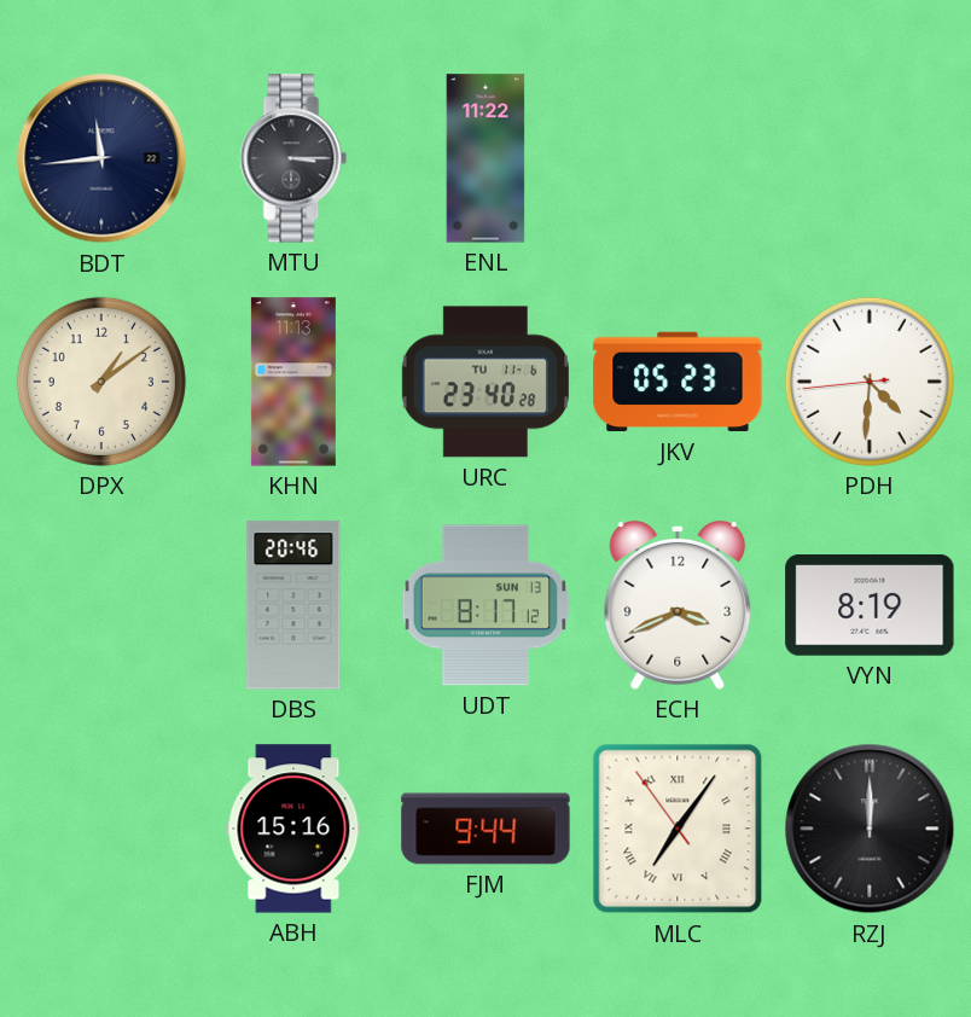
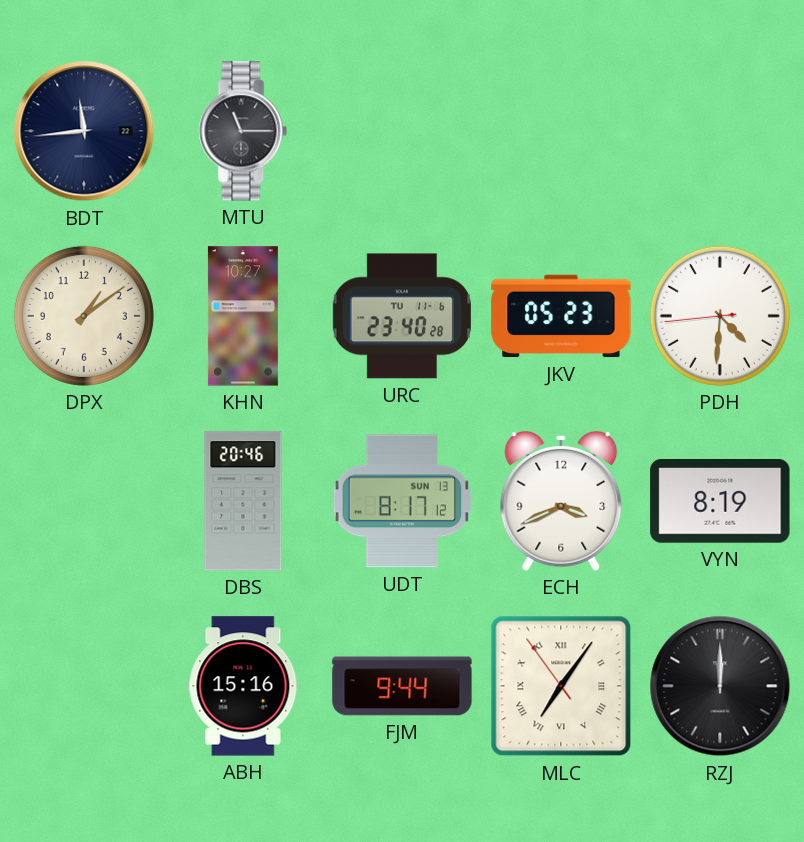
MTU: 3:15 -> 11:15 (243, 131)
ENL: 11:22 -> none (485, 158)
KHN: 11:13 -> 10:27 (243, 316)
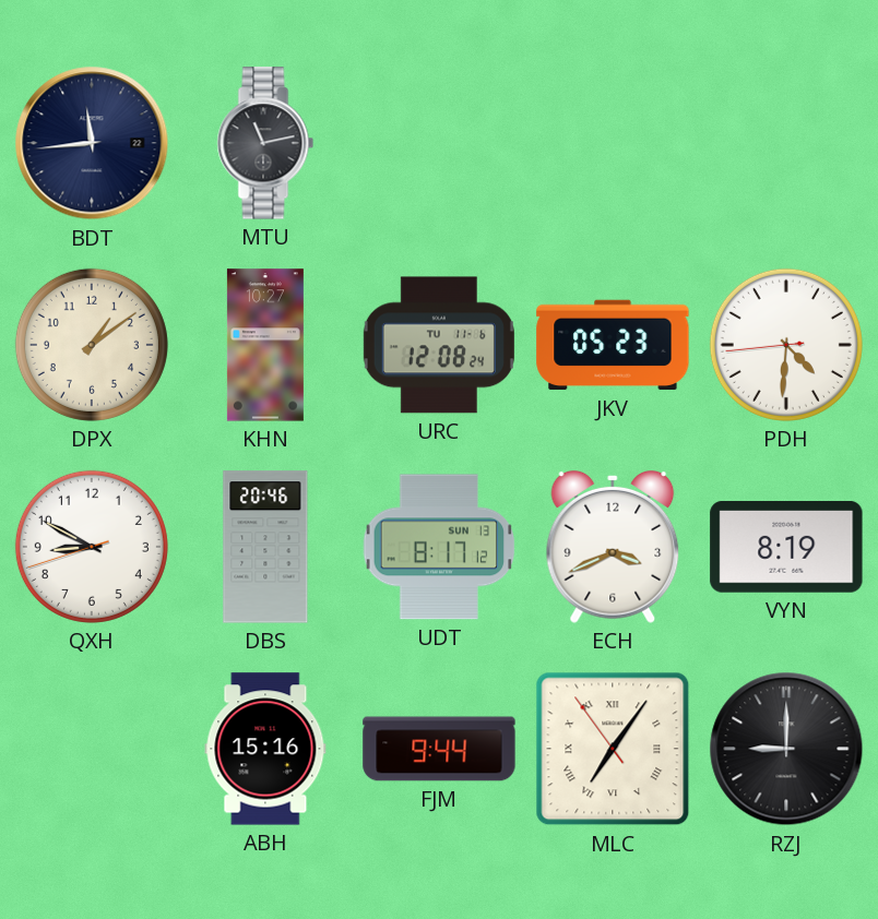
MTU: 11:15 -> 11:13 (265, 143)
URC: 23:40 -> 12:08 (439, 345)
QXH: none -> 8:49 (92, 547)
RZJ: 12:00 -> 9:00 (786, 749)
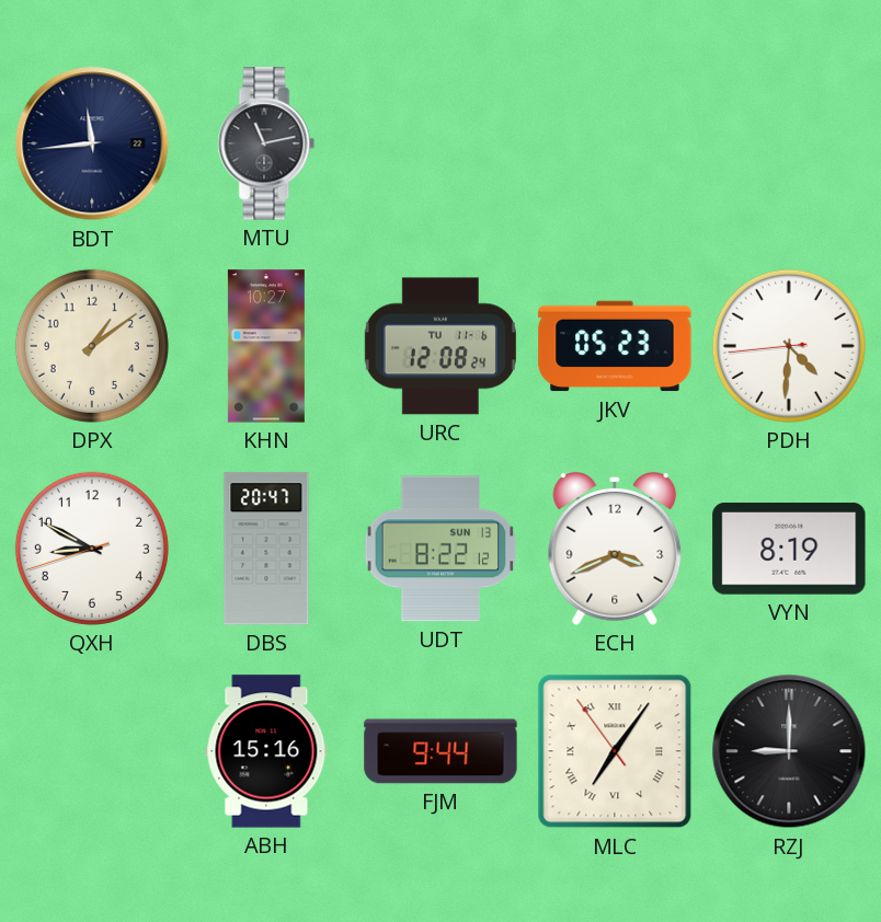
DBS: 20:46 -> 20:47 (266, 549)
UDT: 8:17 -> 8:22 (440, 549)
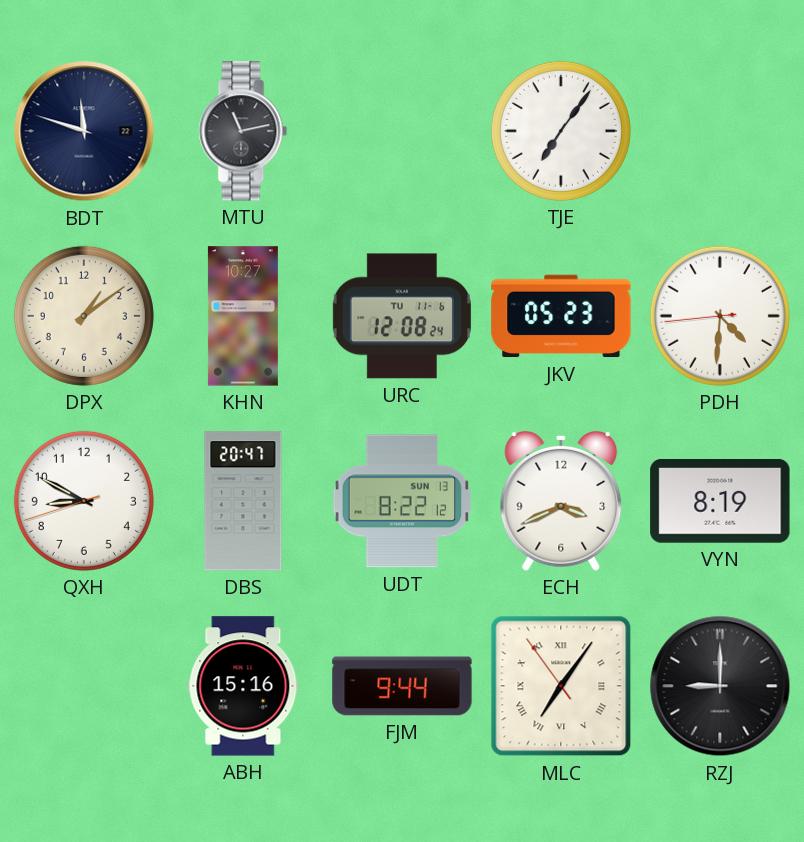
BDT: 11:44 -> 11:48 (84, 131)
TJE: none -> 7:06 (561, 131)
